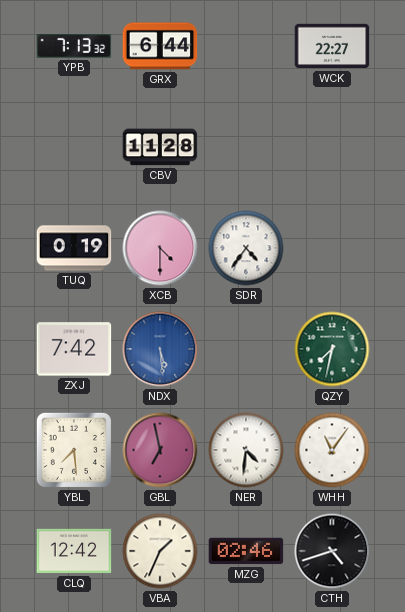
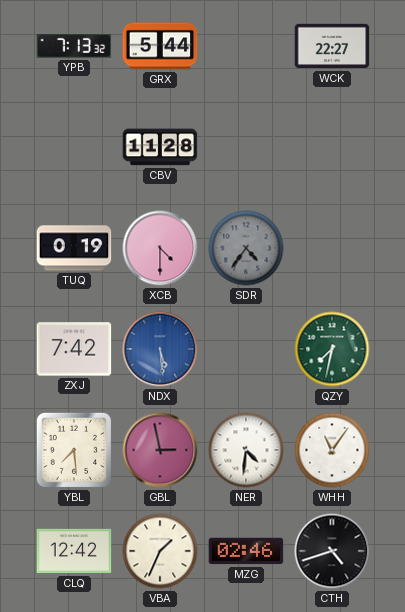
GRX: 6:44 -> 5:44 (160, 46)
SDR dial: white -> grey (246, 248)
GBL: 6:58 -> 2:58 (160, 450)
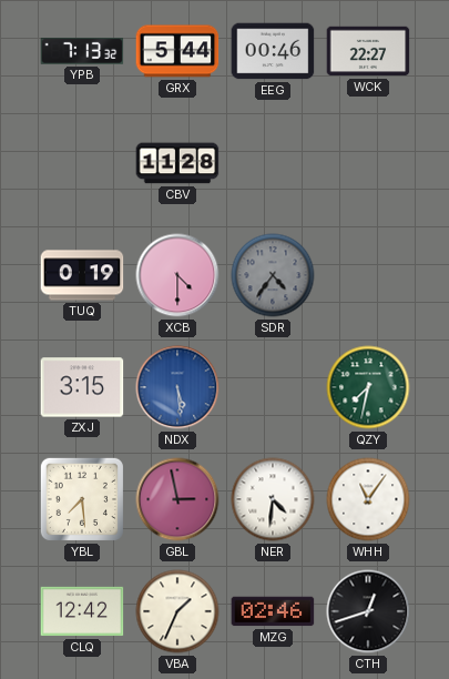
EEG: none -> 00:46 (273, 51)
ZXJ: 7:42 -> 3:15 (82, 387)
CTH: 4:42 -> 12:42 (368, 611)
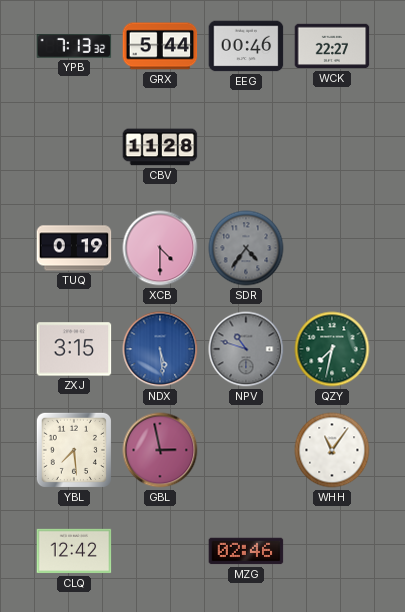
NPV: none -> 10:48 (246, 349)
NER: 4:31 -> none (273, 499)
VBA: 1:34 -> none (177, 611)
CTH: 12:42 -> none (368, 611)
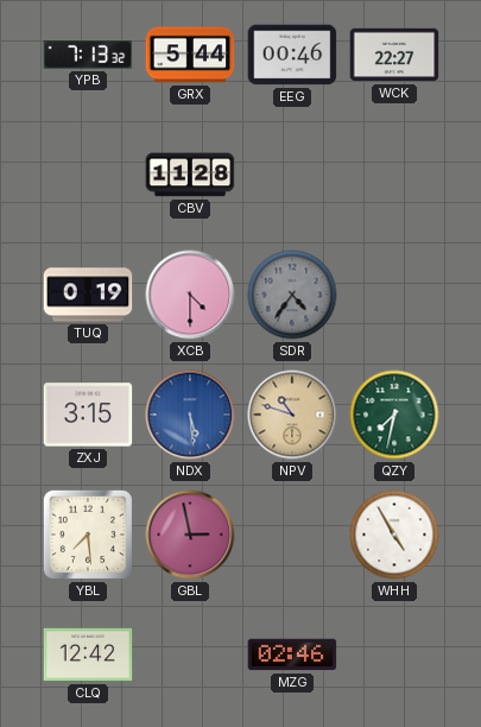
NPV dial: grey -> champagne (292, 415)
WHH: 11:06 -> 4:55 (394, 535)
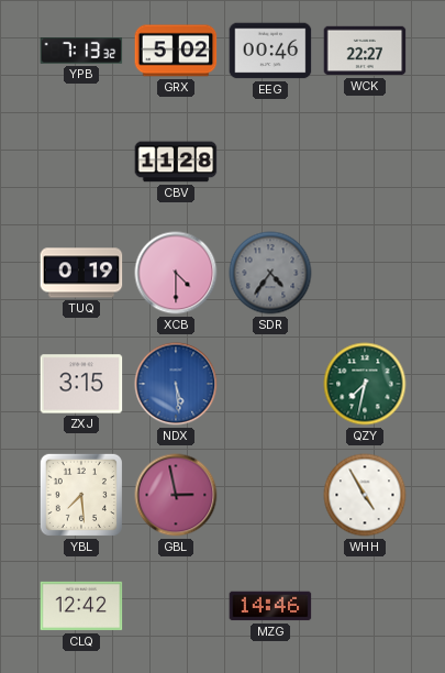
GRX: 5:44 -> 5:02 (176, 51)
NPV: 10:48 -> none (292, 415)
MZG: 02:46 -> 14:46 (270, 606)
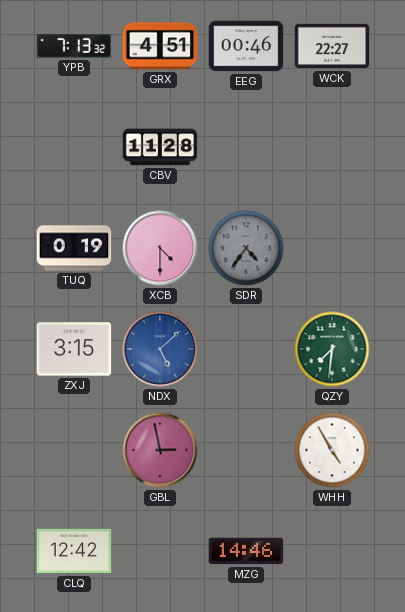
GRX: 5:02 -> 4:51 (160, 46)
NDX: 5:29 -> 5:08 (160, 349)
QZY: 7:32 -> 7:31 (332, 349)
YBL: 7:29 -> none (81, 495)
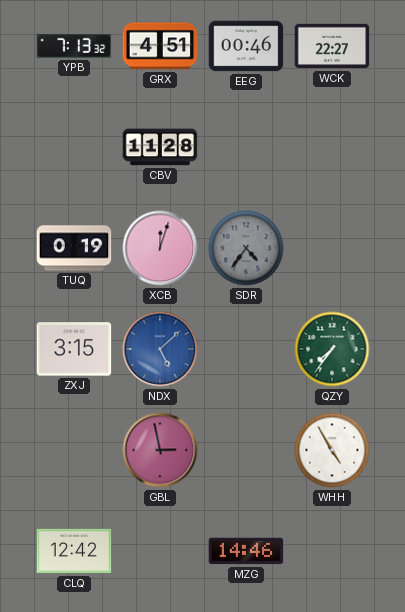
XCB: 4:30 -> 12:03 (160, 248)
QZY: 7:31 -> 7:36 (332, 349)
